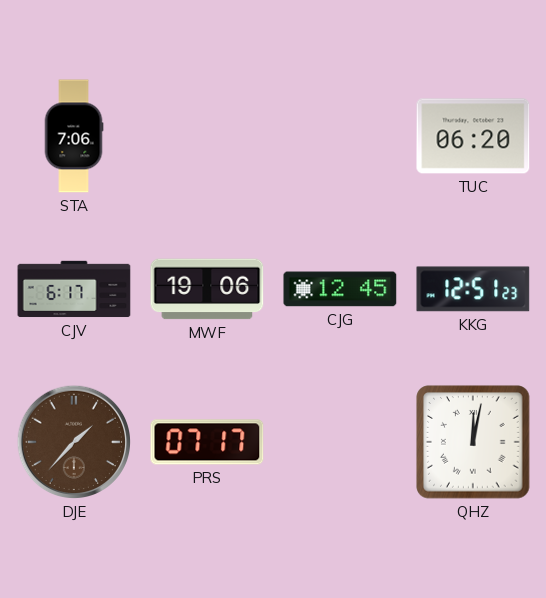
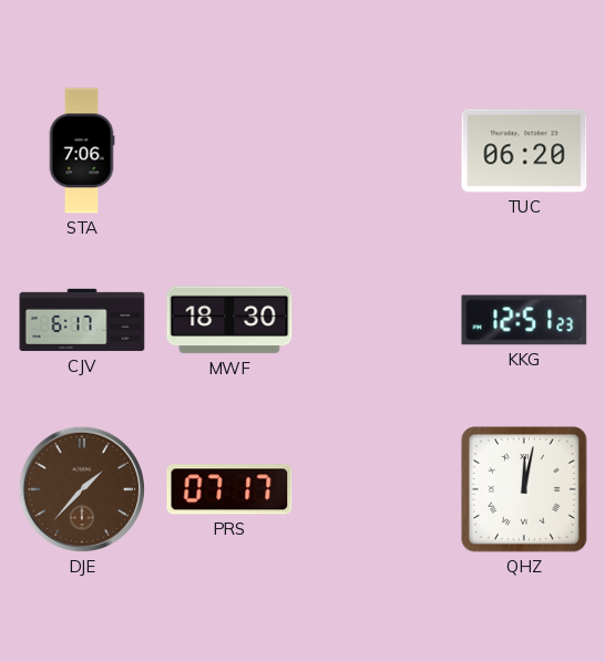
MWF: 19:06 -> 18:30 (229, 320)
CJG: 12:45 -> none (340, 289)
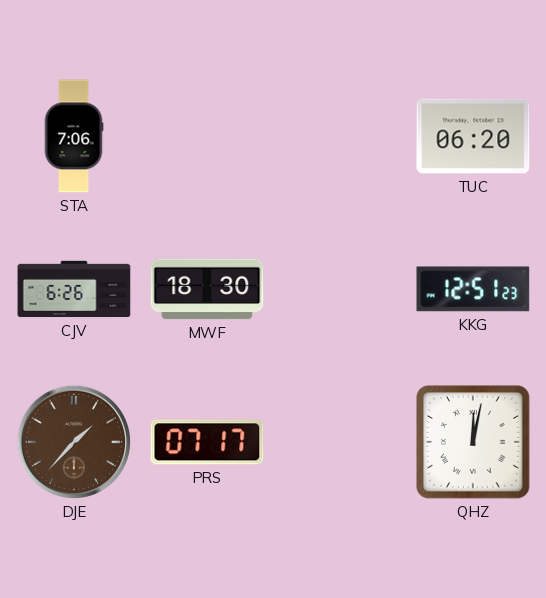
CJV: 6:17 -> 6:26 (74, 289)
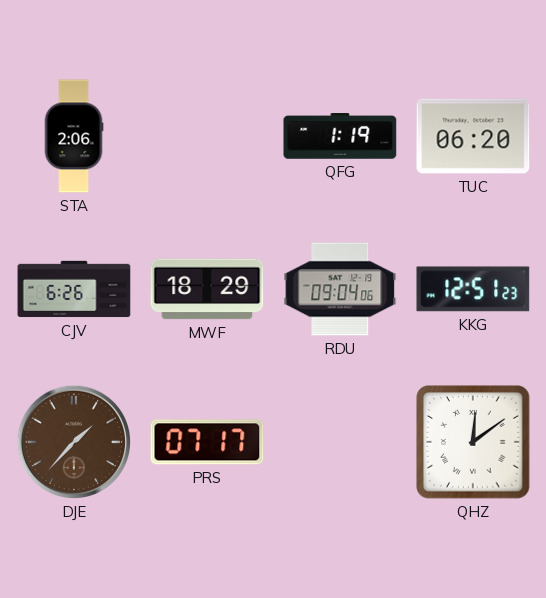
STA: 7:06 -> 2:06 (74, 136)
QFG: none -> 1:19 (340, 137)
MWF: 18:30 -> 18:29 (207, 289)
RDU: none -> 09:04 (340, 289)
QHZ: 12:02 -> 12:09 (473, 442)
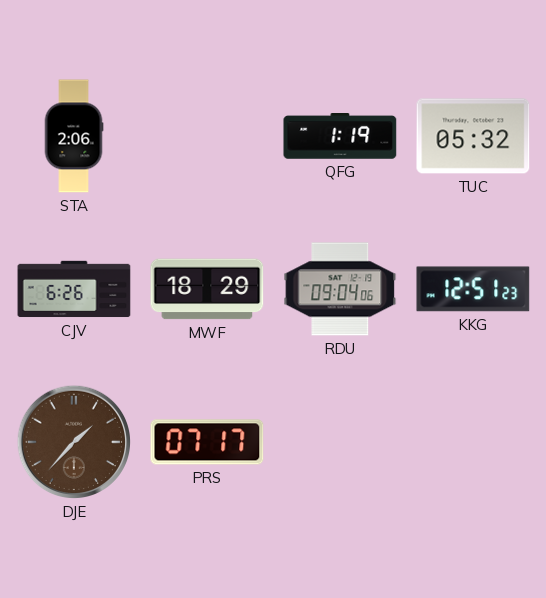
TUC: 06:20 -> 05:32 (473, 136)
QHZ: 12:09 -> none (473, 442)
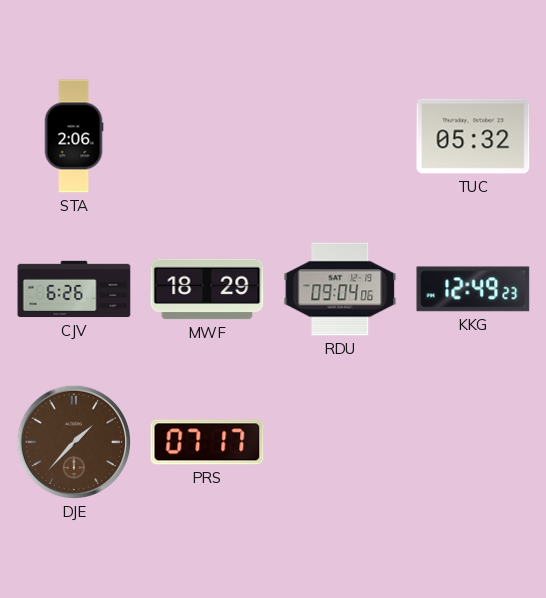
QFG: 1:19 -> none (340, 137)
KKG: 12:51 -> 12:49 (473, 289)
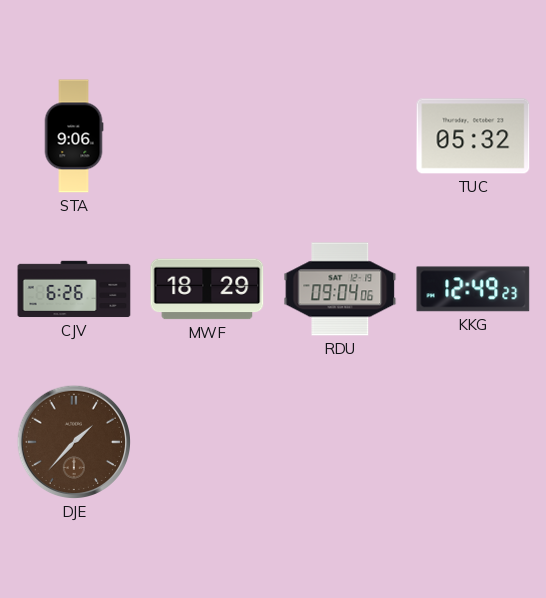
STA: 2:06 -> 9:06 (74, 136)
PRS: 07:17 -> none (207, 442)
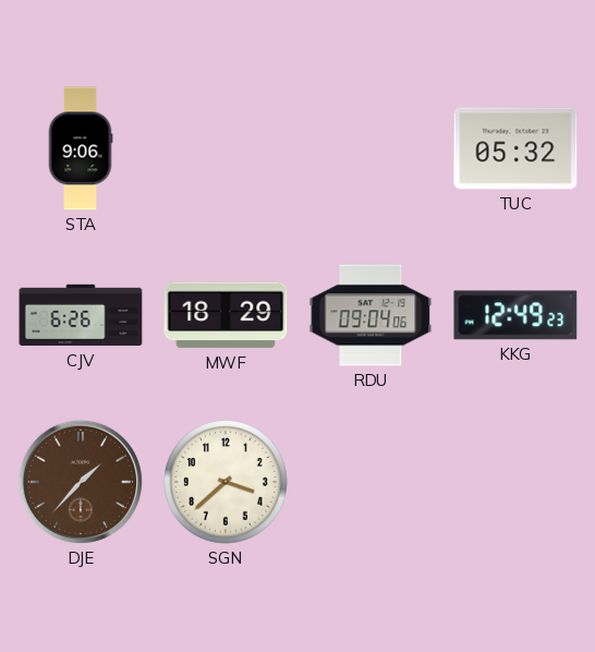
SGN: none -> 3:38 (227, 483)
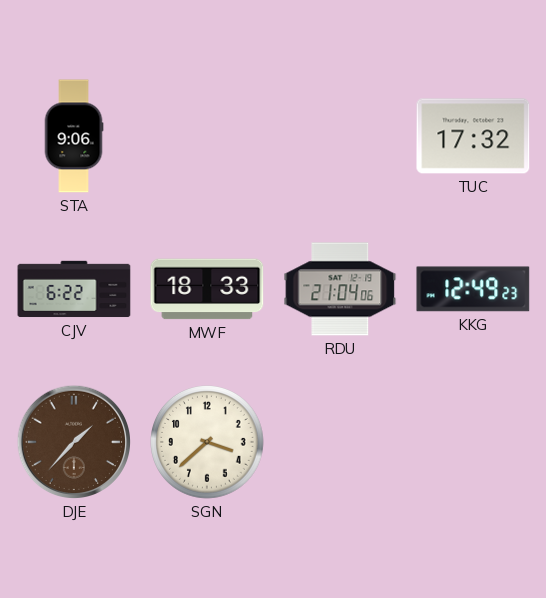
TUC: 05:32 -> 17:32 (473, 136)
CJV: 6:26 -> 6:22 (74, 289)
MWF: 18:29 -> 18:33 (207, 289)
RDU: 09:04 -> 21:04 (340, 289)
